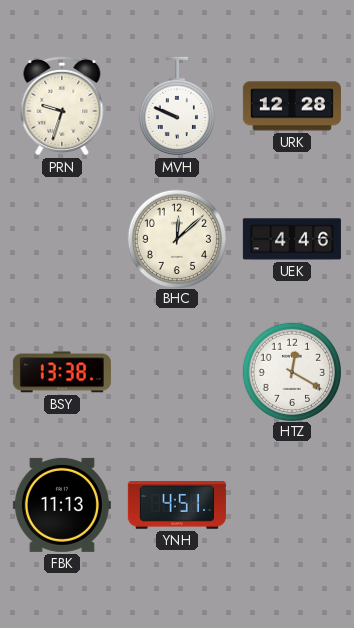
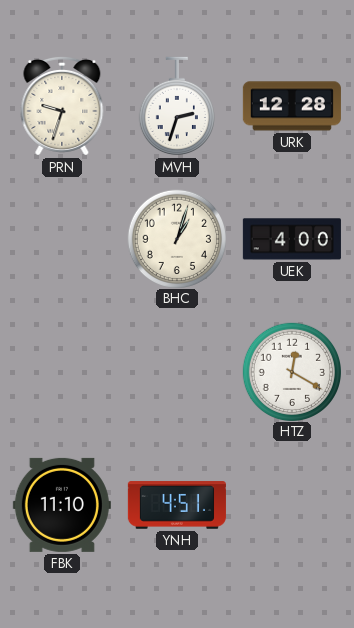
MVH: 9:49 -> 2:33 (177, 106)
BHC: 12:08 -> 1:03 (176, 238)
UEK: 4:46 -> 4:00 (292, 239)
BSY: 13:38 -> none (62, 372)
FBK: 11:13 -> 11:10 (62, 505)
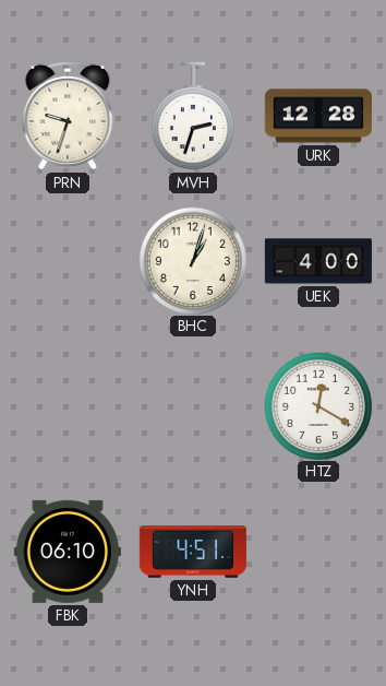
FBK: 11:10 -> 06:10 (68, 552)
